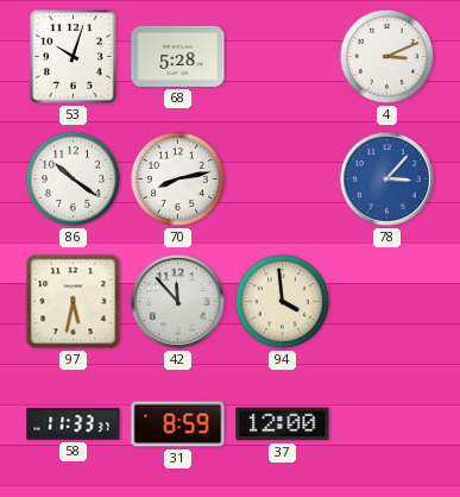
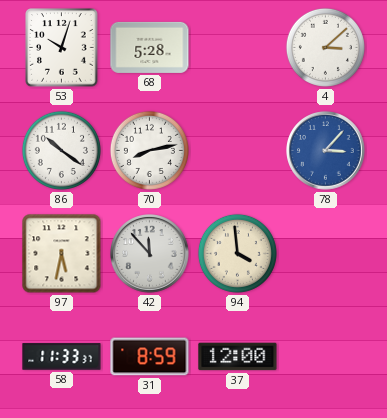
4: 3:11 -> 3:08 (325, 47)
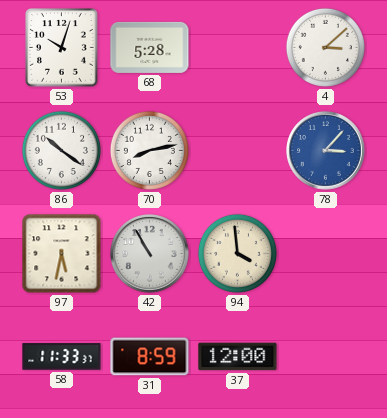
42: 11:53 -> 10:55 (150, 254)
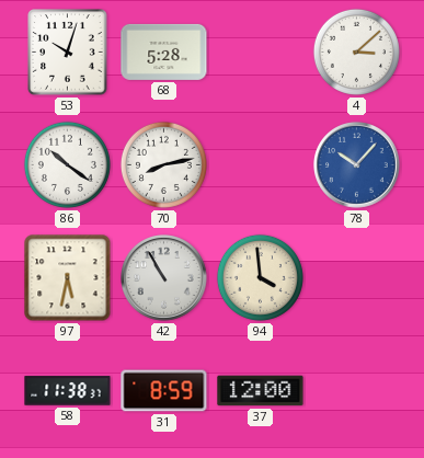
78: 3:07 -> 10:07 (357, 165)
58: 11:33 -> 11:38 (68, 391)
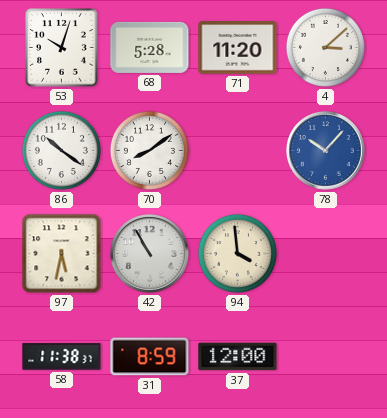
71: none -> 11:20 (238, 48)
70: 8:13 -> 8:09 (149, 150)
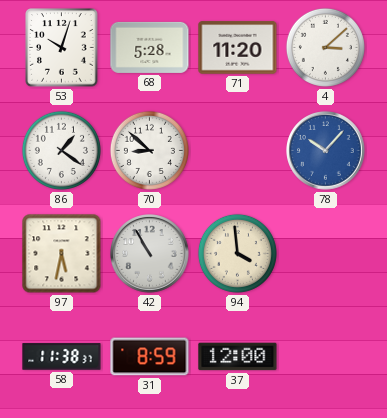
86: 10:21 -> 1:21 (61, 150)
70: 8:09 -> 8:52 (149, 150)
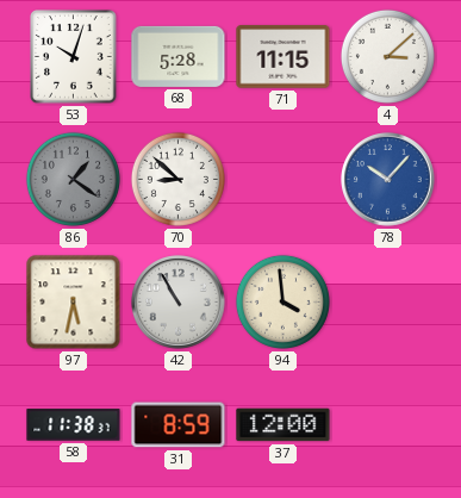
71: 11:20 -> 11:15 (284, 57)
86 dial: white -> grey (73, 179)
